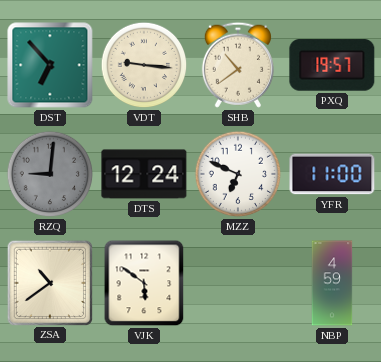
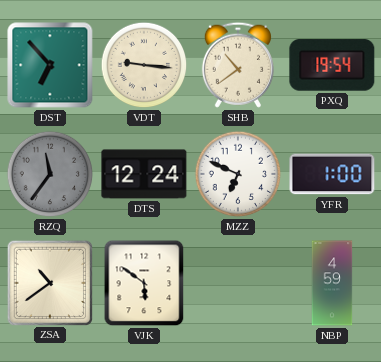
PXQ: 19:57 -> 19:54 (332, 65)
RZQ: 9:01 -> 11:36 (50, 174)
YFR: 11:00 -> 1:00 (332, 174)
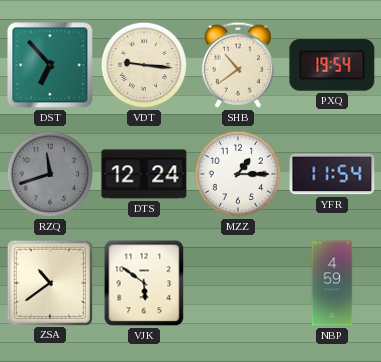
RZQ: 11:36 -> 11:42 (50, 174)
MZZ: 6:49 -> 1:15 (238, 174)
YFR: 1:00 -> 11:54 (332, 174)
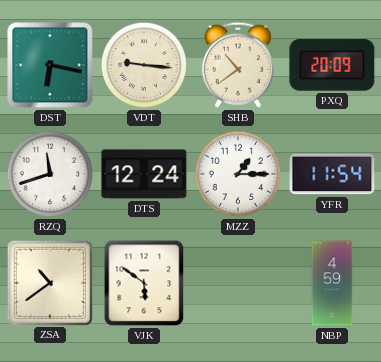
DST: 6:53 -> 6:17 (50, 65)
PXQ: 19:54 -> 20:09 (332, 65)
RZQ dial: grey -> white (50, 174)
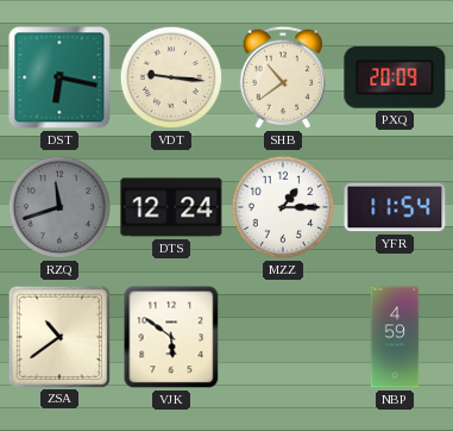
RZQ dial: white -> grey (59, 207)
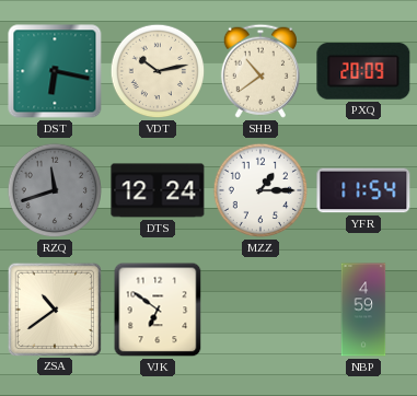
VDT: 9:16 -> 10:13 (158, 71)
VJK: 5:51 -> 6:51 (158, 310)
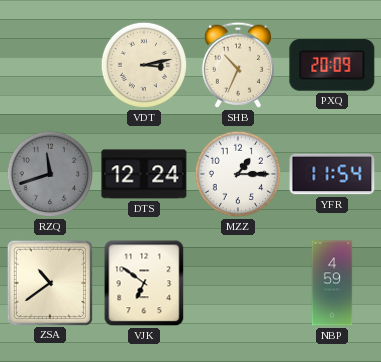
DST: 6:17 -> none (55, 71)
VDT: 10:13 -> 3:13 (144, 65)
SHB: 10:39 -> 10:34 (238, 65)
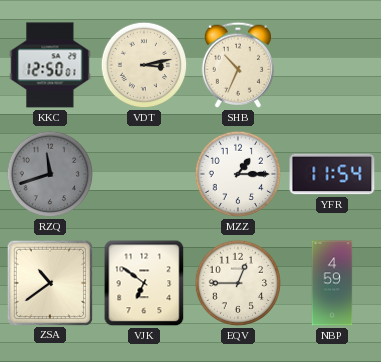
KKC: none -> 12:50 (50, 65)
PXQ: 20:09 -> none (332, 65)
DTS: 12:24 -> none (144, 174)
EQV: none -> 12:45 (238, 283)
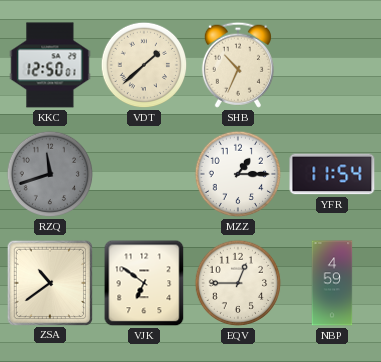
VDT: 3:13 -> 1:38 (144, 65)
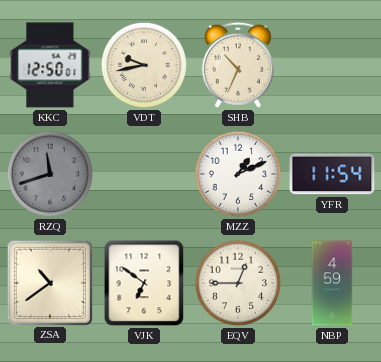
VDT: 1:38 -> 9:43 (144, 65)
MZZ: 1:15 -> 1:11 (238, 174)
